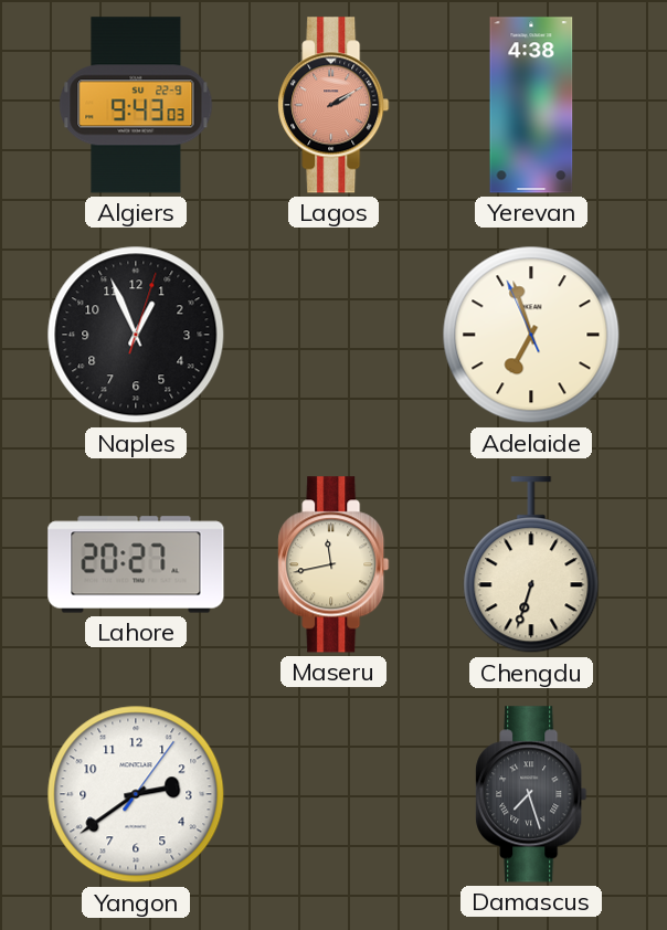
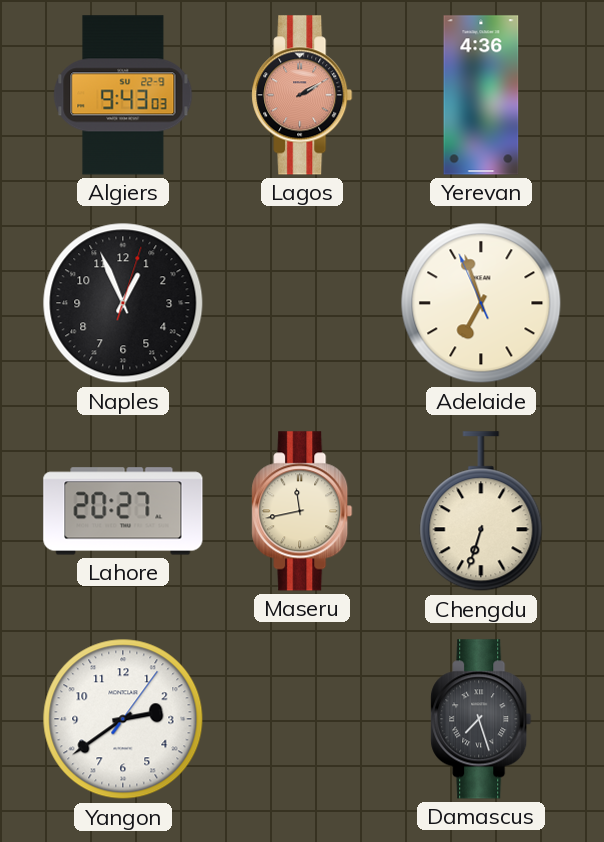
Yerevan: 4:38 -> 4:36 (481, 95)
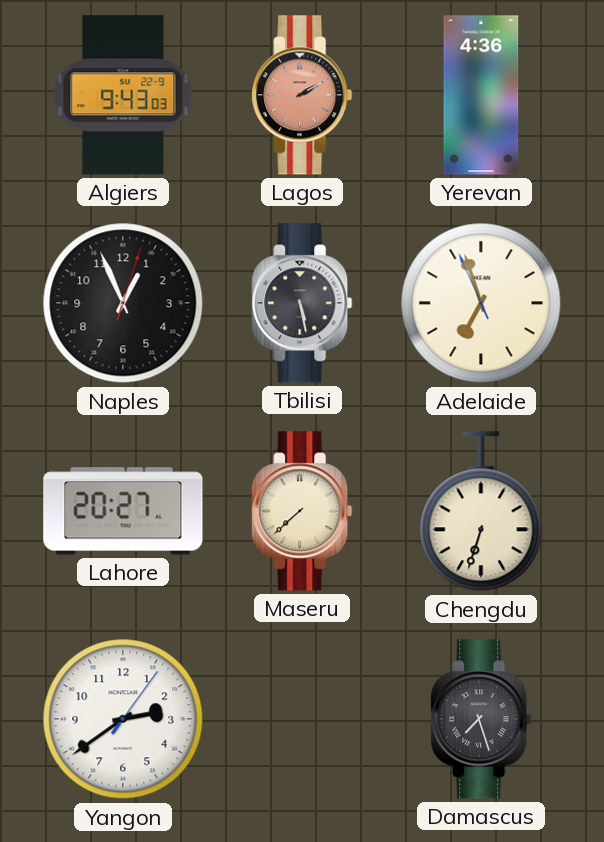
Tbilisi: none -> 5:28 (302, 303)
Maseru: 11:43 -> 7:38 (302, 511)
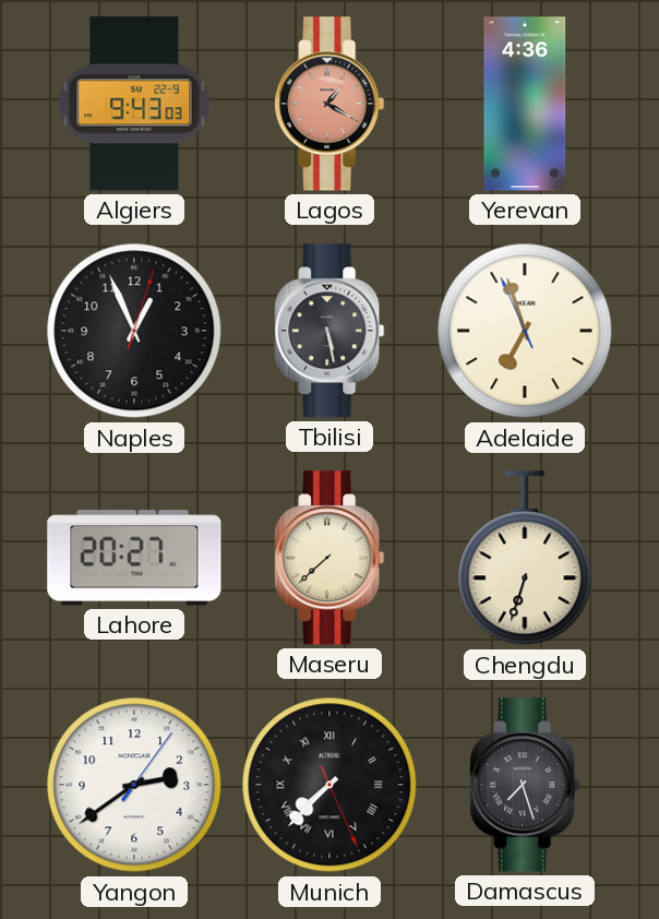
Lagos: 2:10 -> 1:20 (329, 104)
Munich: none -> 7:37 (329, 785)
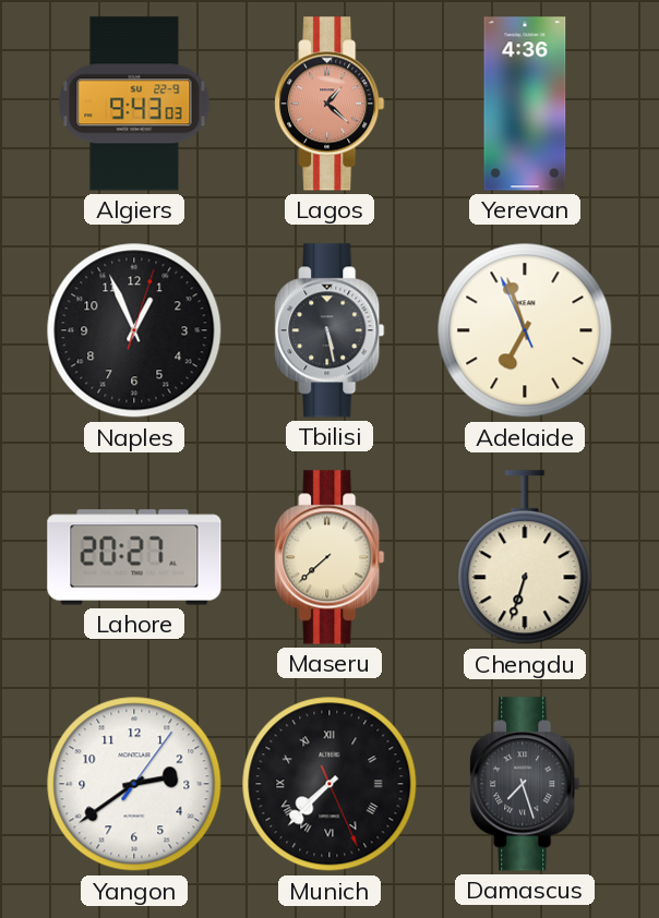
Lagos: 1:20 -> 1:22 (329, 104)
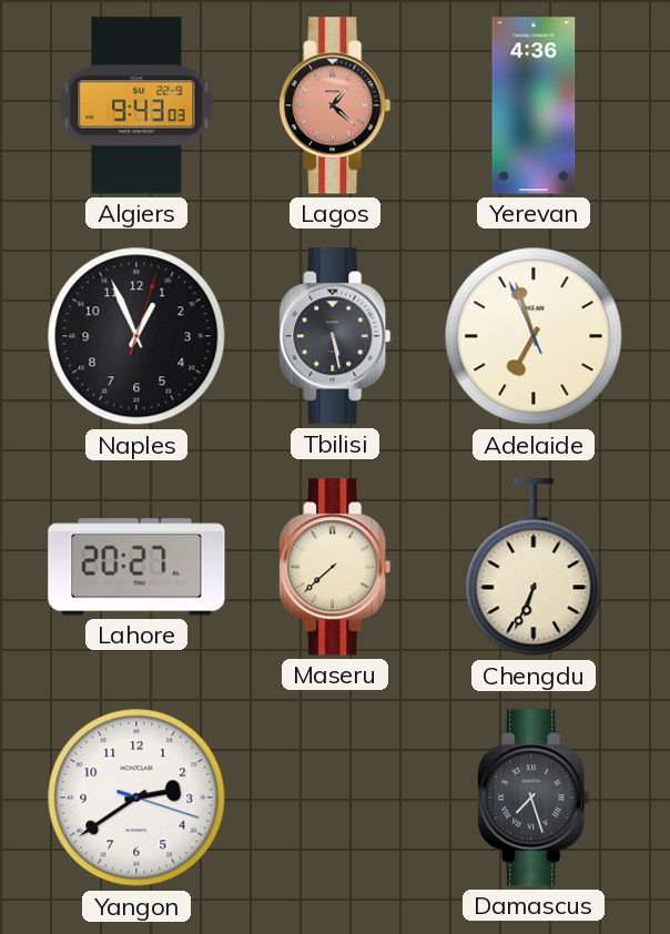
Chengdu: 6:33 -> 6:34 (534, 568)
Yangon: 2:39:06 -> 2:39:18 (136, 798)
Munich: 7:37 -> none (329, 784)
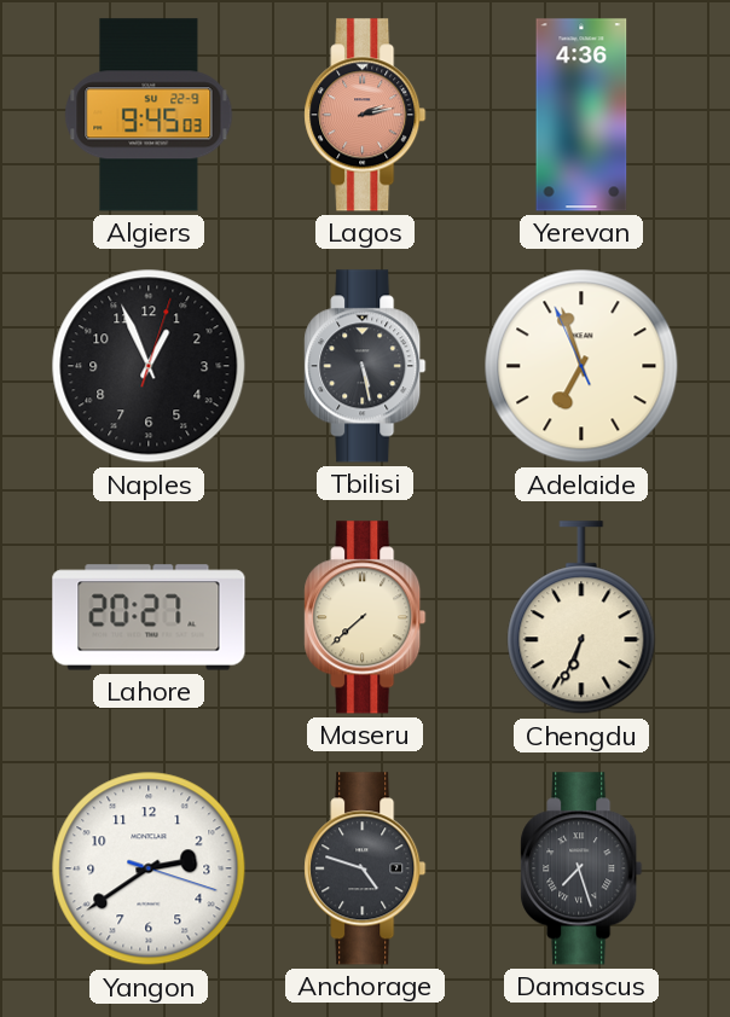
Algiers: 9:43 -> 9:45 (149, 115)
Lagos: 1:22 -> 2:13 (365, 115)
Anchorage: none -> 4:48 (365, 868)
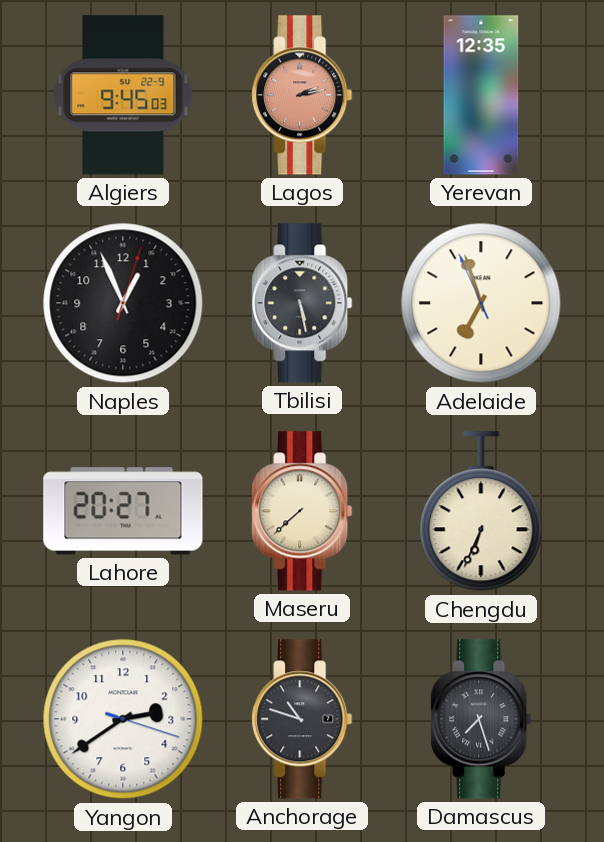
Yerevan: 4:36 -> 12:35 (481, 95)
Anchorage: 4:48 -> 10:48 (302, 719)
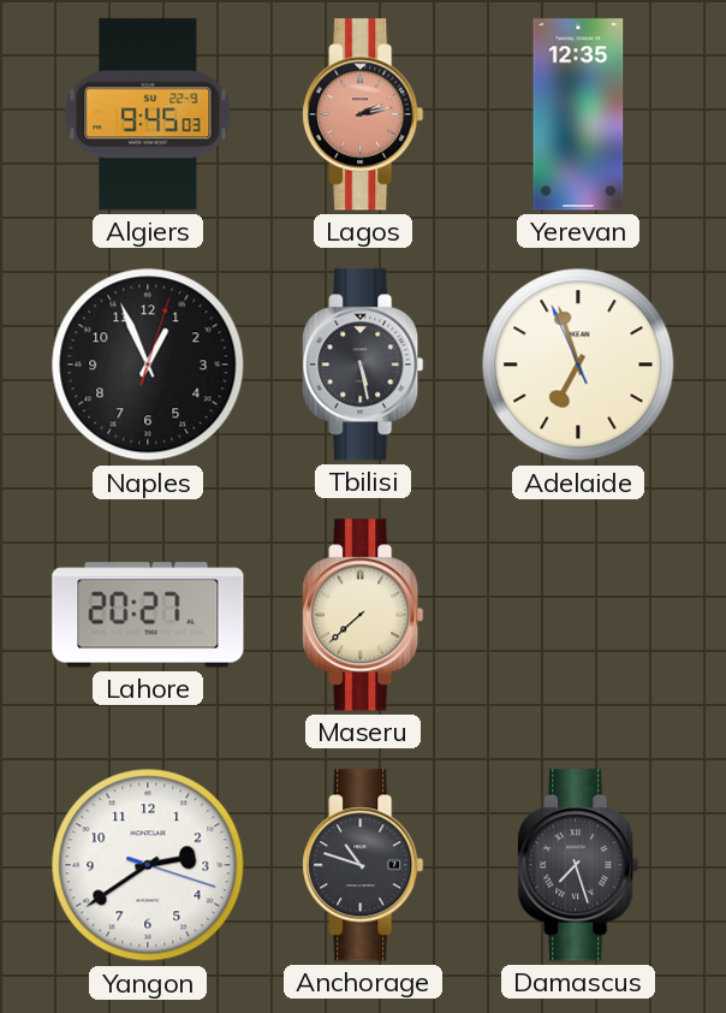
Chengdu: 6:34 -> none (481, 512)
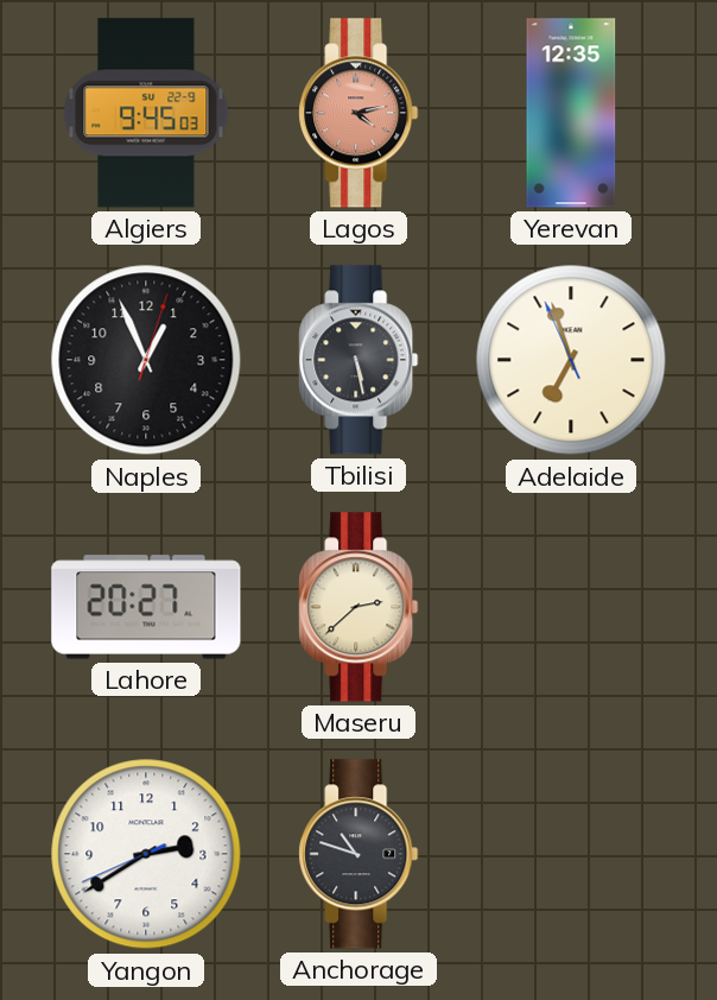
Lagos: 2:13 -> 4:13 (358, 113)
Maseru: 7:38 -> 2:38 (358, 607)
Yangon: 2:39:18 -> 2:39:41 (146, 854)
Damascus: 7:27 -> none (578, 865)
